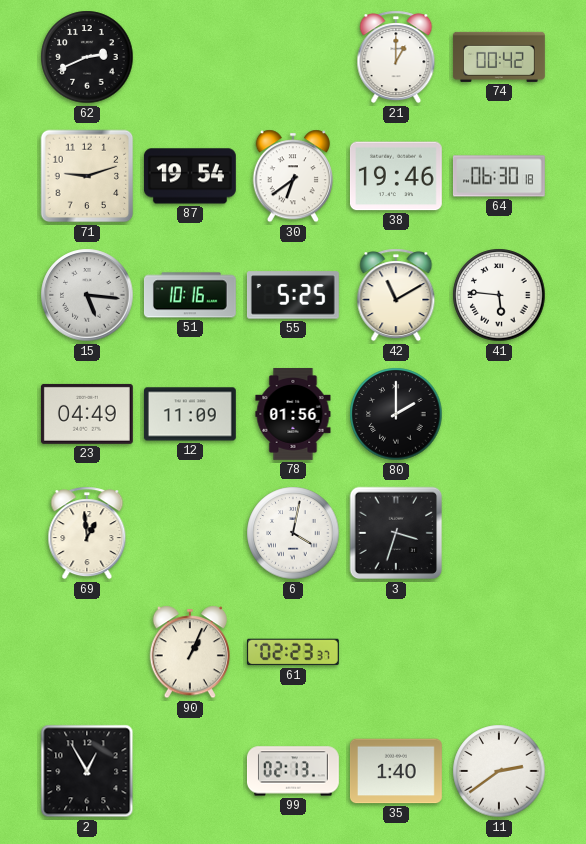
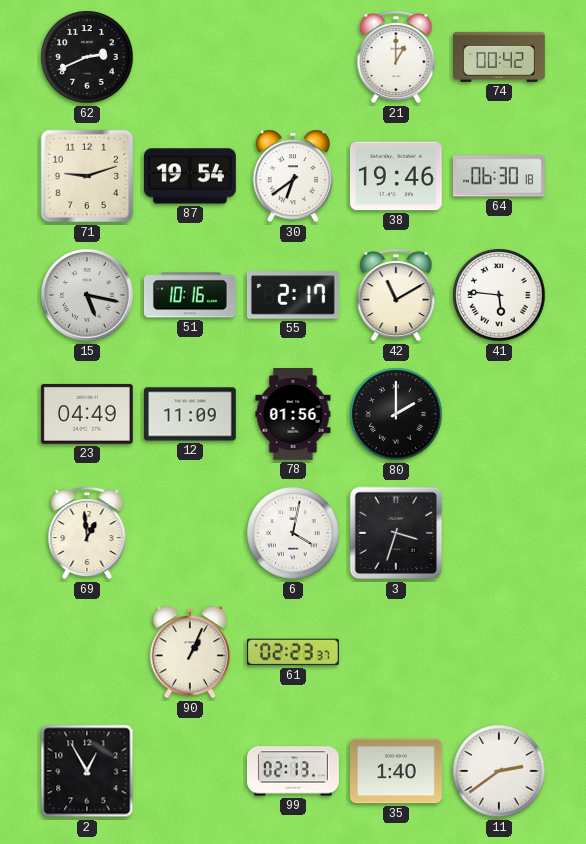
15: 5:16 -> 5:17 (87, 295)
55: 5:25 -> 2:17 (293, 295)
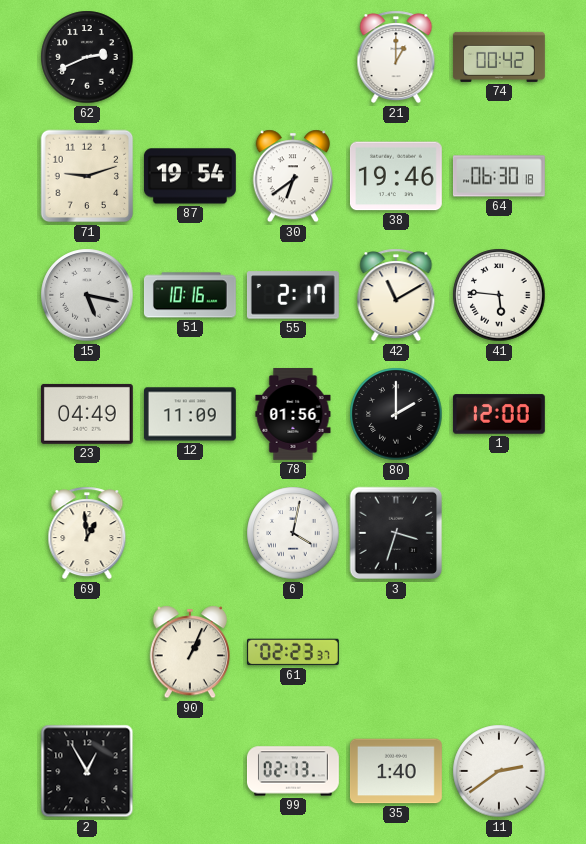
1: none -> 12:00 (499, 414)
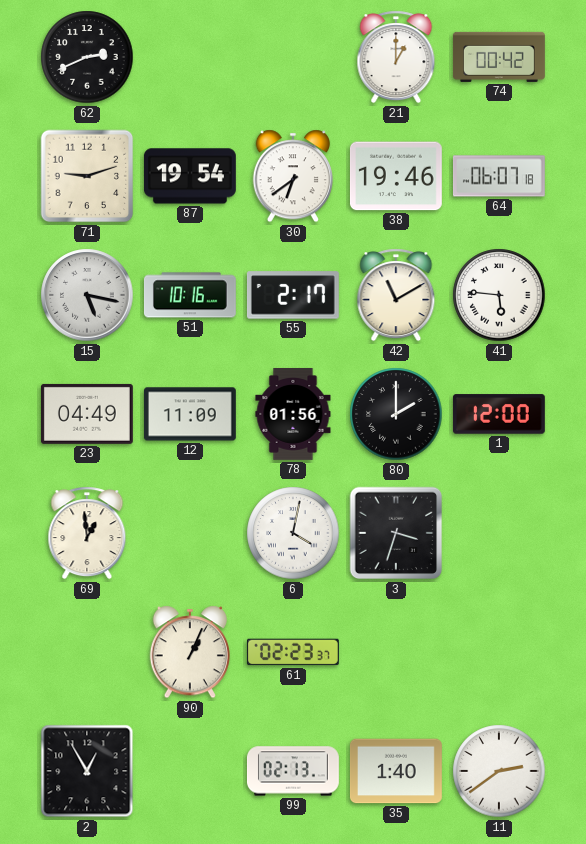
64: 06:30 -> 06:07 (499, 176)
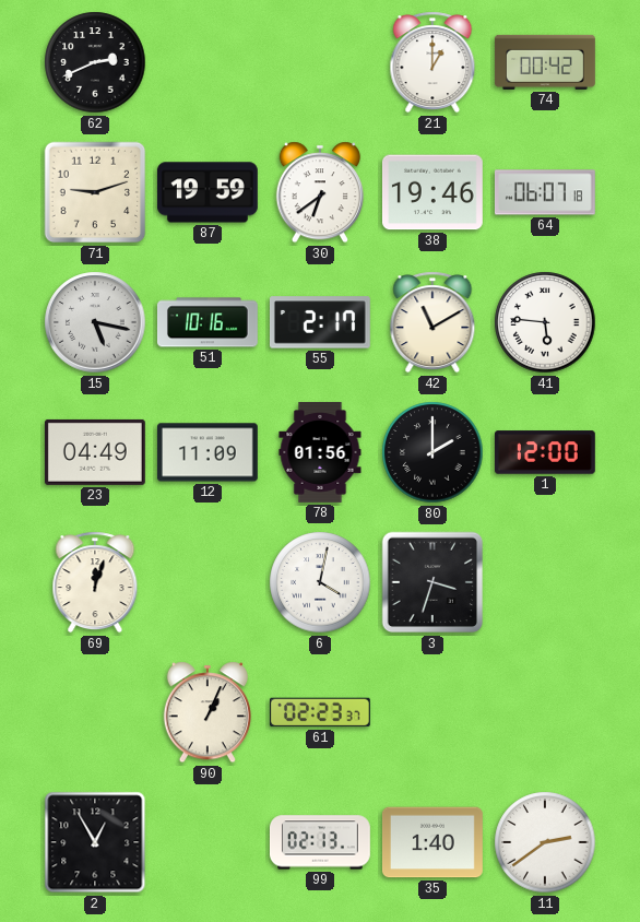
87: 19:54 -> 19:59 (208, 192)
69: 12:59 -> 12:03 (95, 582)
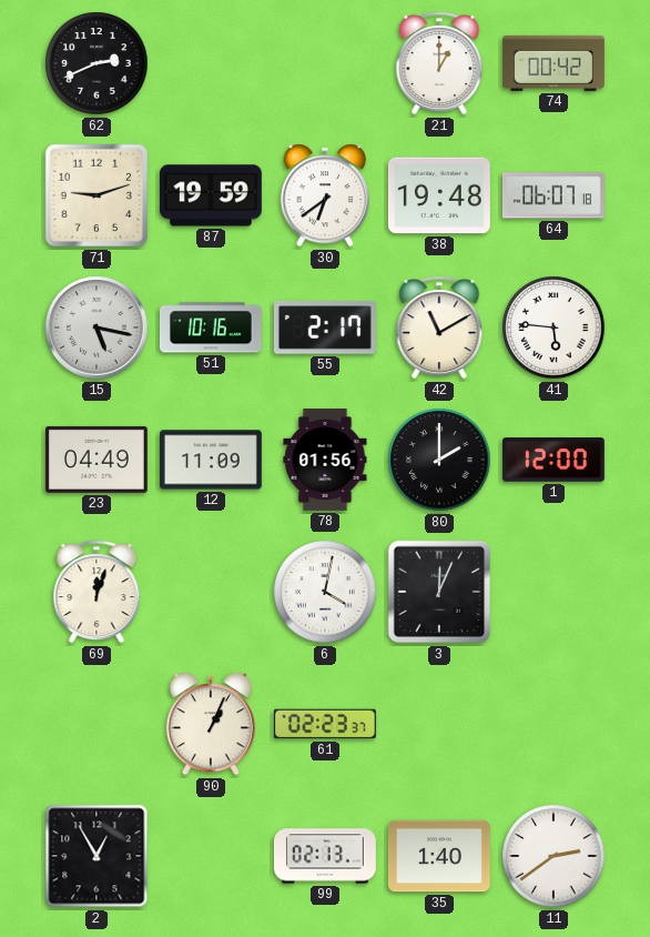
38: 19:46 -> 19:48 (439, 195)
3: 3:33 -> 12:04 (439, 592)
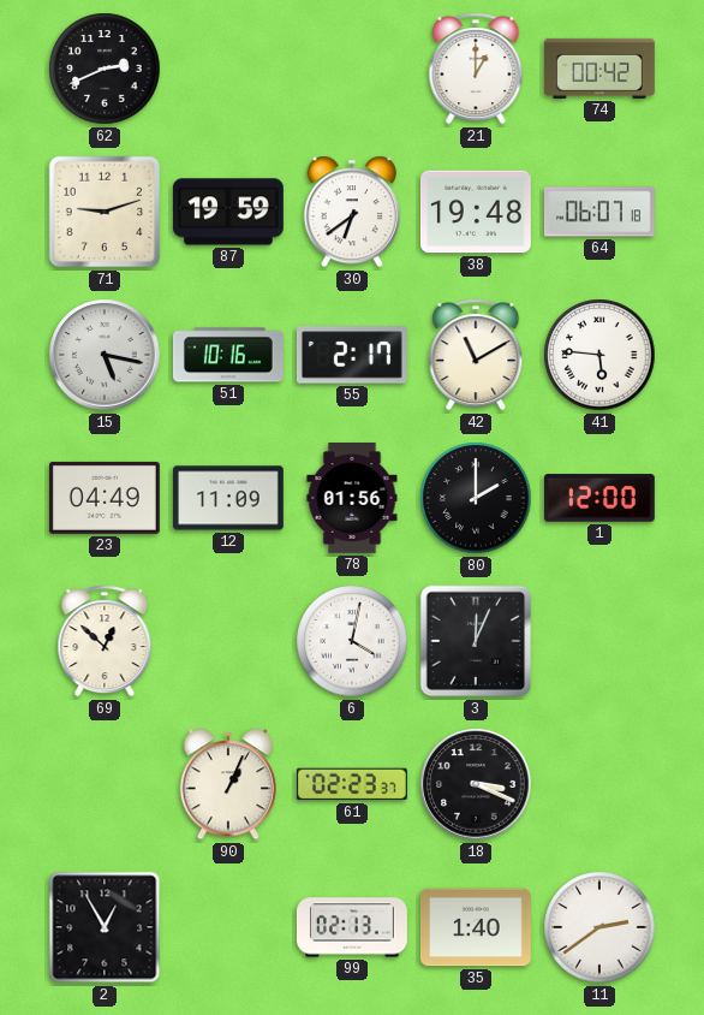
69: 12:03 -> 12:52 (105, 641)
18: none -> 3:19 (476, 784)
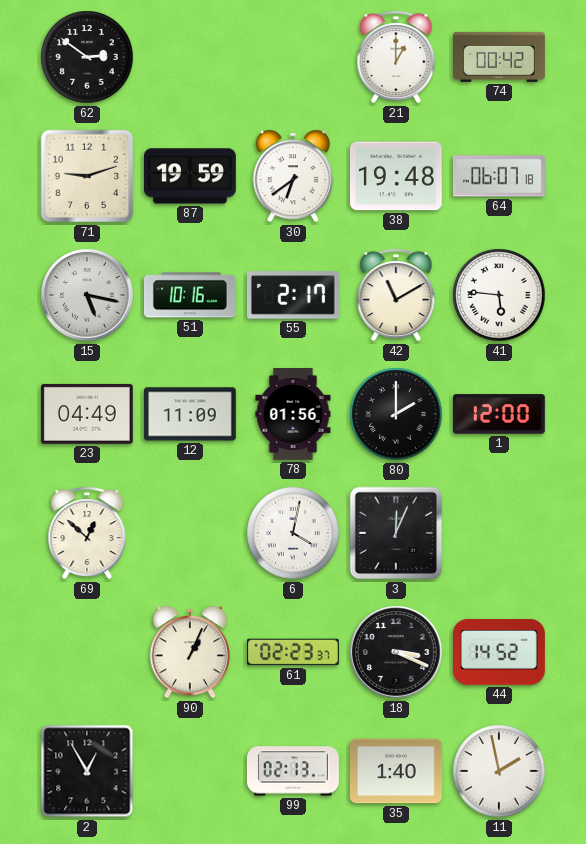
62: 2:41 -> 2:51 (87, 57)
44: none -> 14:52 (499, 652)
11: 2:39 -> 1:58 (499, 771)
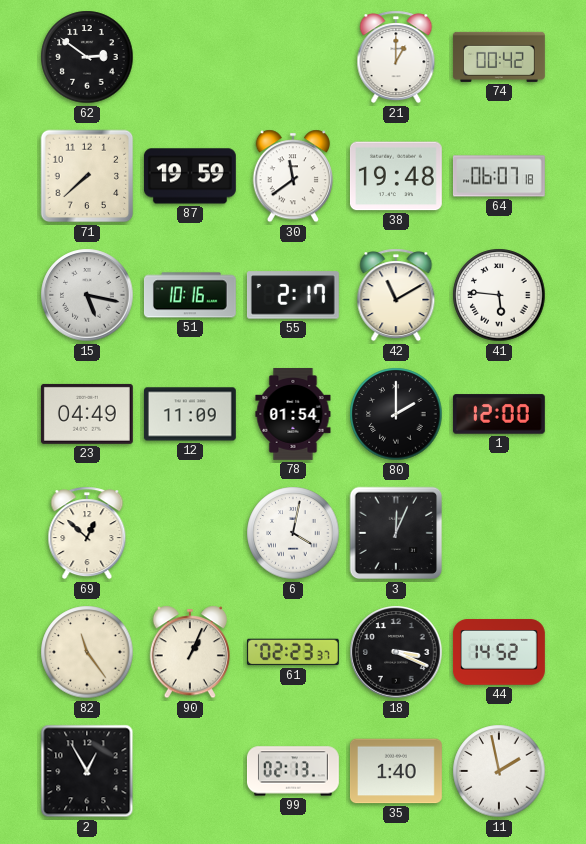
71: 9:12 -> 7:38 (87, 176)
30: 6:39 -> 11:39 (293, 176)
78: 01:56 -> 01:54 (293, 415)
82: none -> 11:24 (87, 652)
